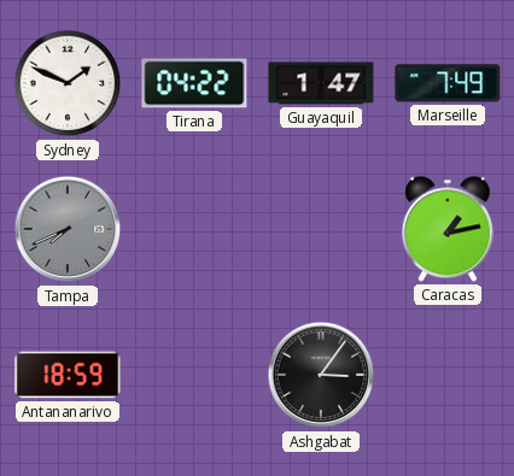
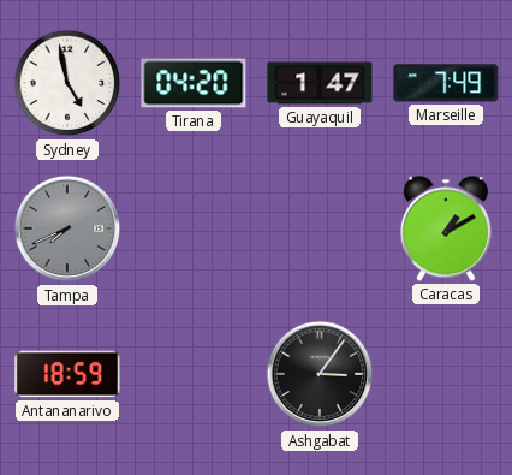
Sydney: 1:49 -> 4:58 (67, 83)
Tirana: 04:22 -> 04:20 (194, 83)
Caracas: 1:13 -> 1:10 (446, 228)
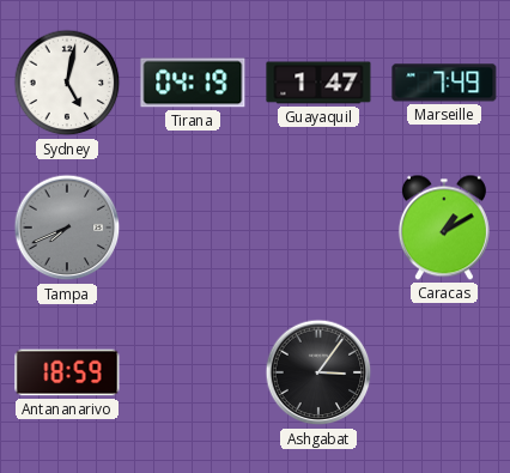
Sydney: 4:58 -> 5:02 (67, 83)
Tirana: 04:20 -> 04:19 (193, 83)
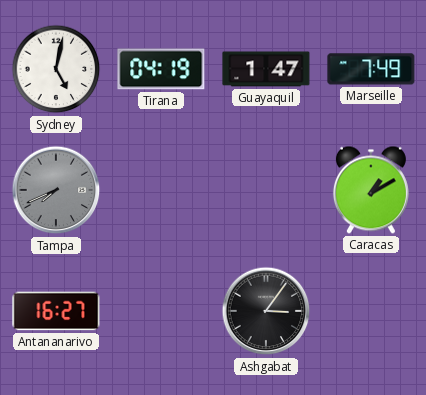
Antananarivo: 18:59 -> 16:27 (56, 311)
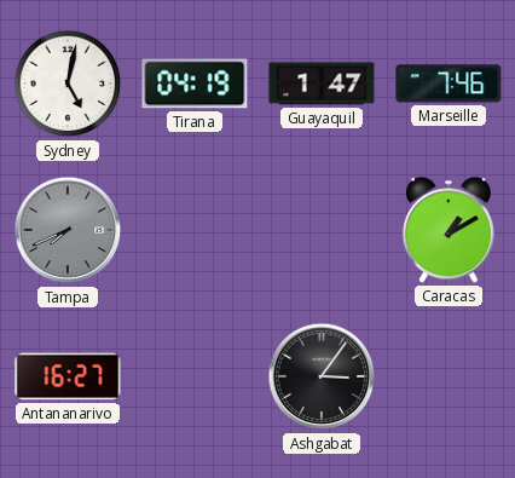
Marseille: 7:49 -> 7:46 (449, 83)
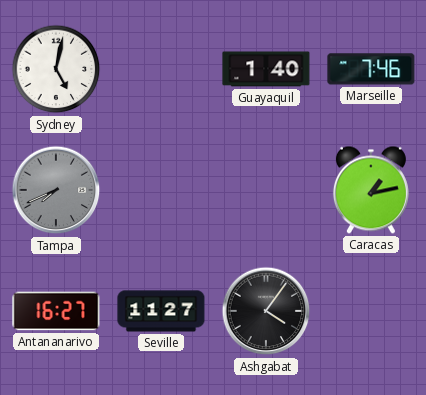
Tirana: 04:19 -> none (195, 83)
Guayaquil: 1:47 -> 1:40 (266, 69)
Caracas: 1:10 -> 1:13 (371, 190)
Seville: none -> 11:27 (161, 311)
Ashgabat: 3:06 -> 4:06 (266, 311)
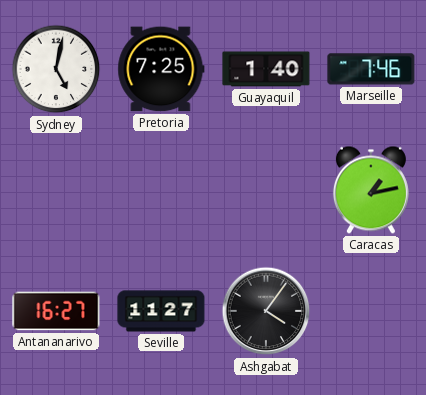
Pretoria: none -> 7:25 (161, 69)
Tampa: 7:41 -> none (56, 190)
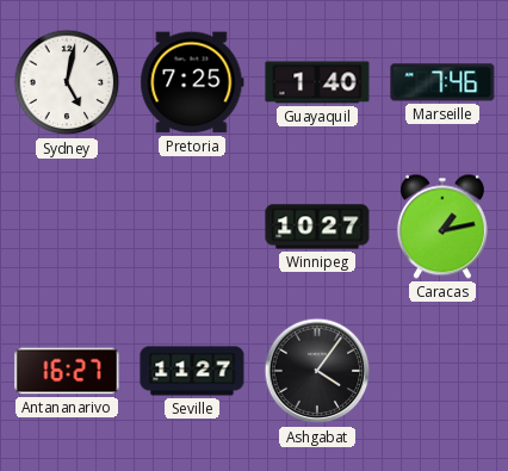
Winnipeg: none -> 10:27 (317, 227)
